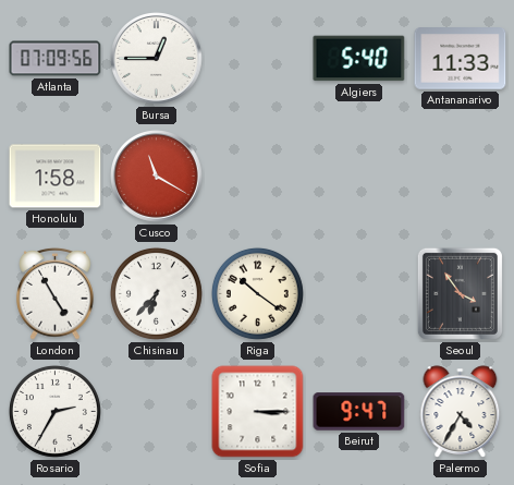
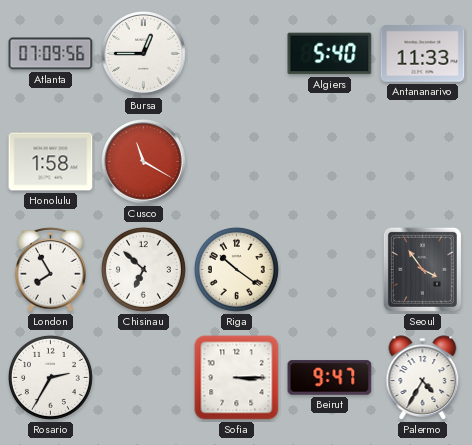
London: 4:55 -> 7:55 (51, 269)
Chisinau: 6:37 -> 6:52 (143, 269)
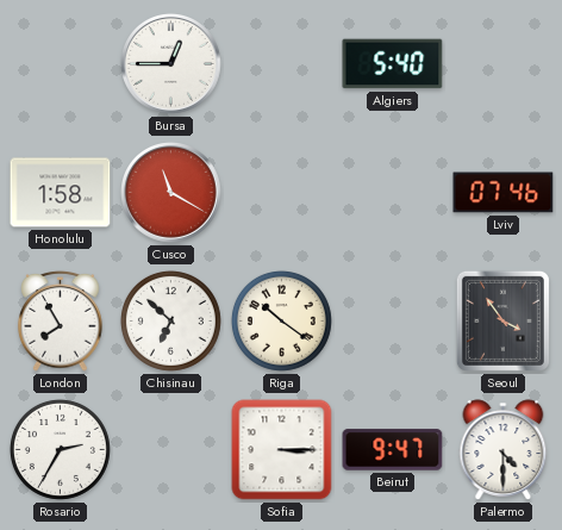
Atlanta: 07:09 -> none (51, 54)
Antananarivo: 11:33 -> none (423, 54)
Lviv: none -> 07:46 (504, 193)
Palermo: 4:35 -> 4:30 (504, 450)
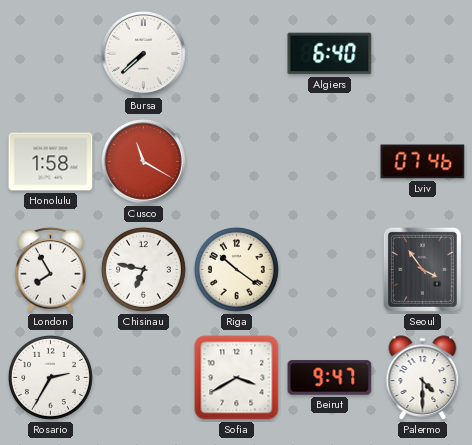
Bursa: 12:45 -> 7:38 (144, 54)
Algiers: 5:40 -> 6:40 (330, 54)
Chisinau: 6:52 -> 6:47 (143, 269)
Sofia: 3:15 -> 3:40 (237, 378)
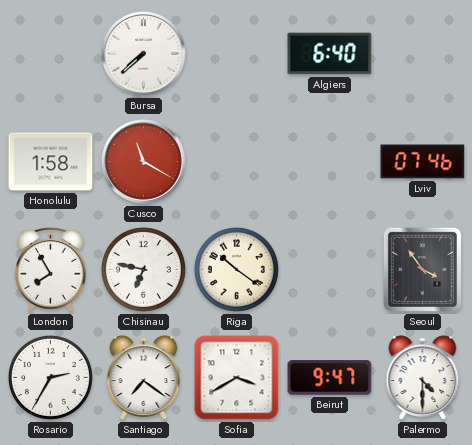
Santiago: none -> 7:21 (144, 378)
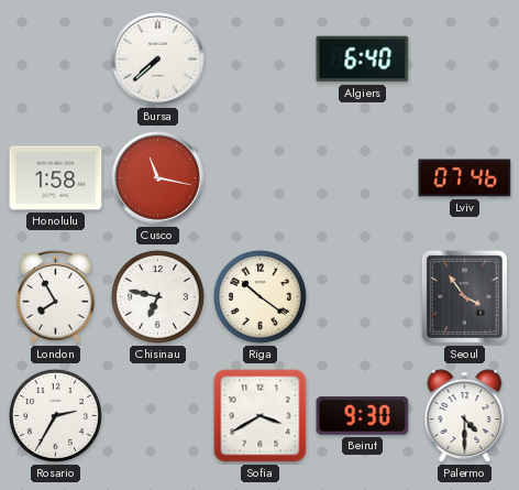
Cusco: 11:20 -> 11:17 (158, 178)
Santiago: 7:21 -> none (144, 378)
Beirut: 9:47 -> 9:30 (363, 416)
